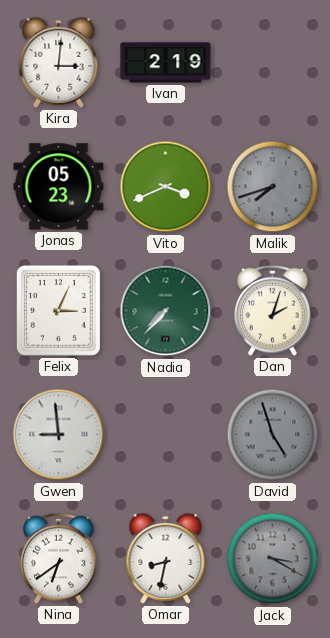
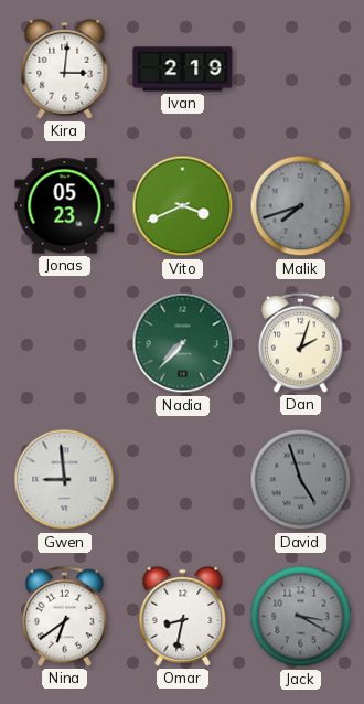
Felix: 3:04 -> none (58, 311)
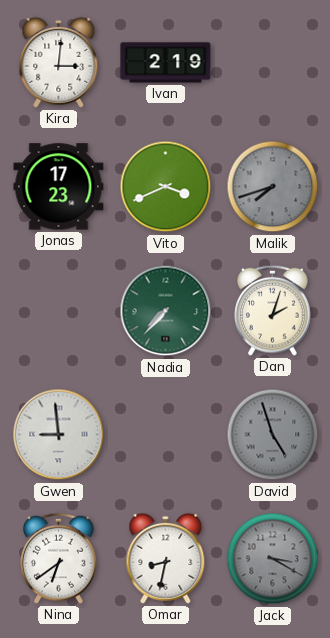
Jonas: 05:23 -> 17:23 (59, 187)
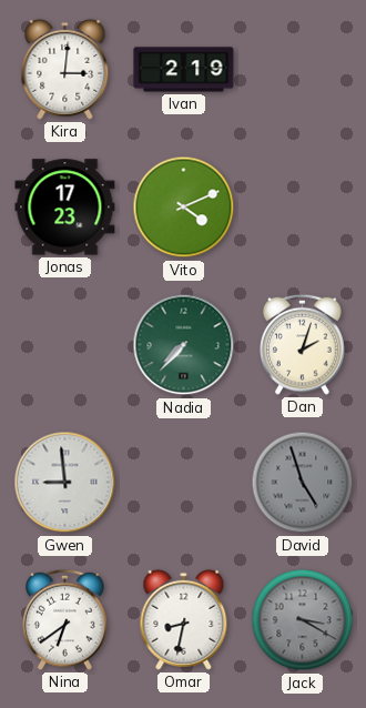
Vito: 3:41 -> 4:11 (184, 208)
Malik: 7:42 -> none (273, 187)
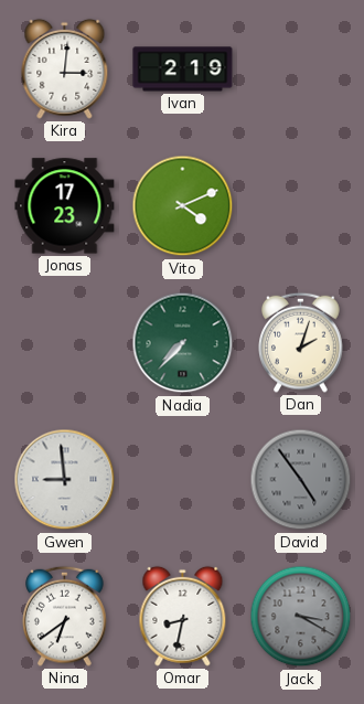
David: 4:57 -> 4:54 (301, 480)
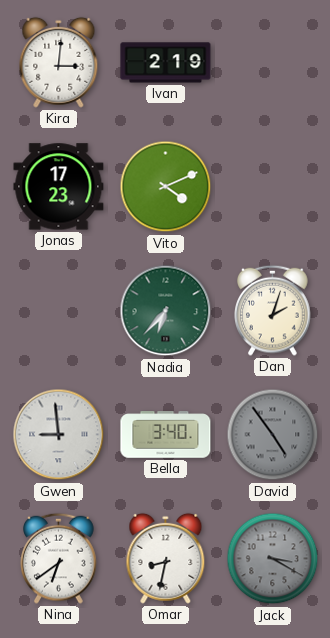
Nadia: 7:37 -> 6:37 (166, 311)
Bella: none -> 3:40 (166, 435)
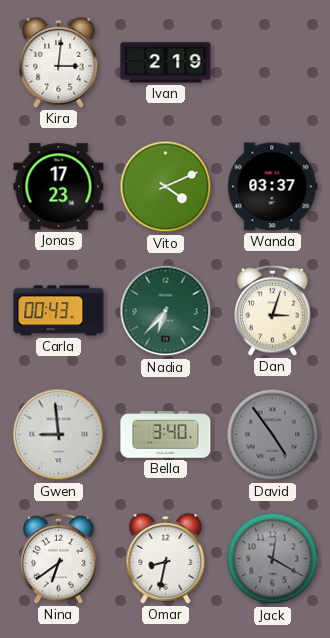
Wanda: none -> 03:37 (273, 187)
Carla: none -> 00:43 (59, 311)
Dan: 2:03 -> 3:03 (273, 310)
Jack: 3:20 -> 12:20 (273, 559)
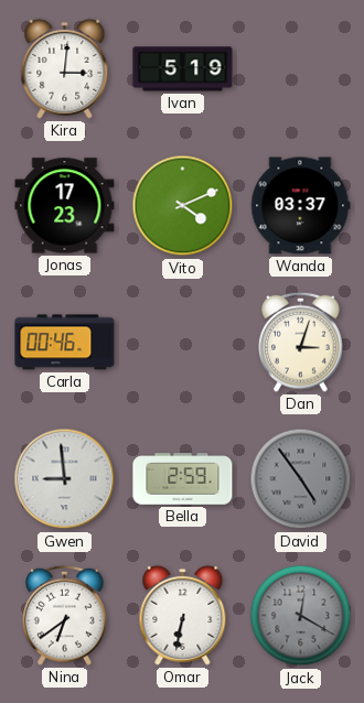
Ivan: 2:19 -> 5:19 (183, 69)
Carla: 00:43 -> 00:46 (65, 343)
Nadia: 6:37 -> none (166, 311)
Bella: 3:40 -> 2:59 (183, 479)
Omar: 8:32 -> 6:32 (183, 615)
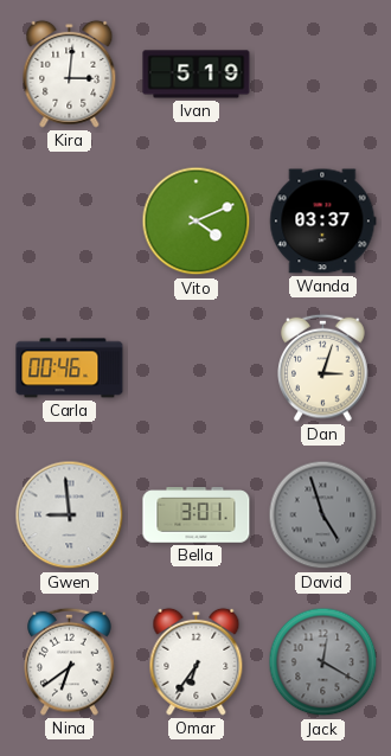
Jonas: 17:23 -> none (65, 206)
Bella: 2:59 -> 3:01 (197, 515)
David: 4:54 -> 4:57 (323, 515)
Omar: 6:32 -> 6:36 (197, 661)
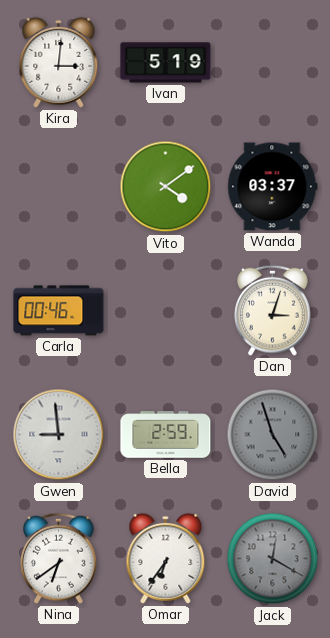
Vito: 4:11 -> 4:09 (166, 187)
Bella: 3:01 -> 2:59 (166, 435)
